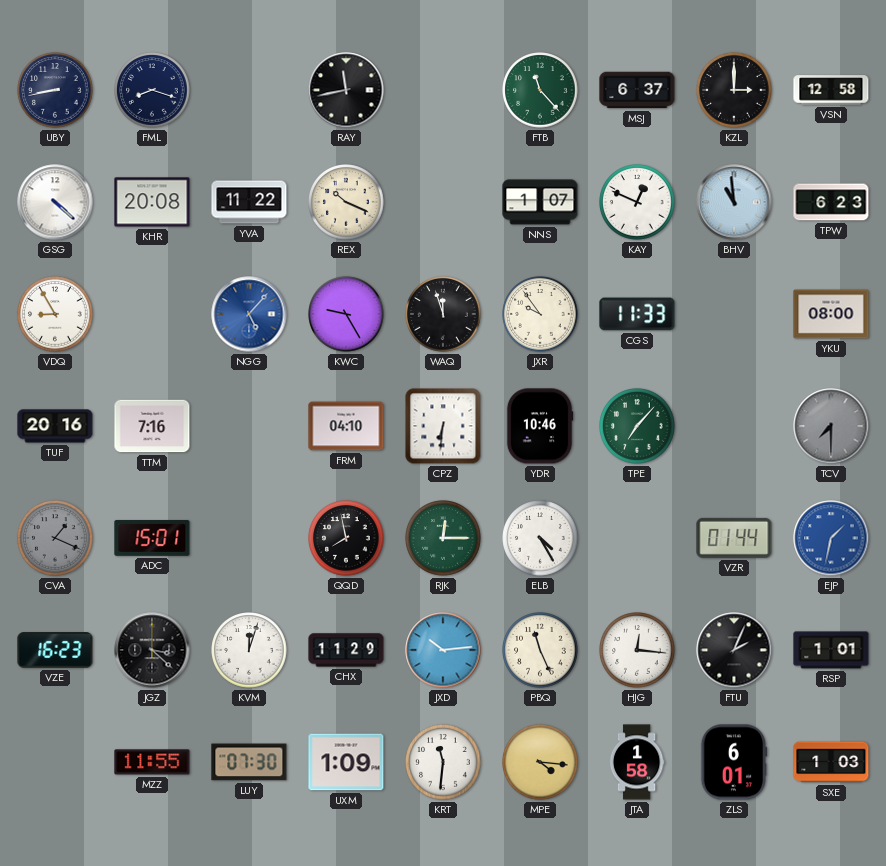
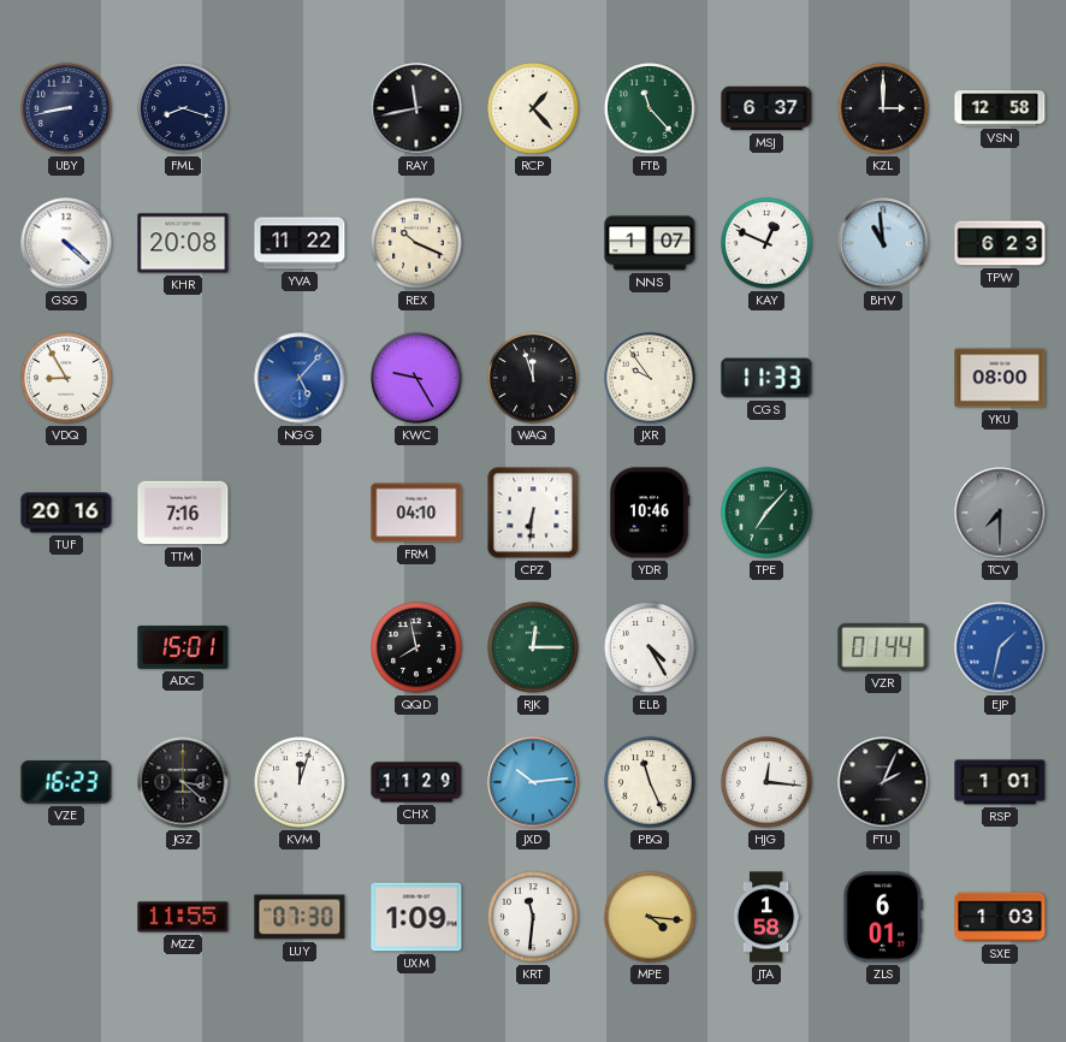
RCP: none -> 1:23 (533, 108)
CVA: 1:19 -> none (55, 538)
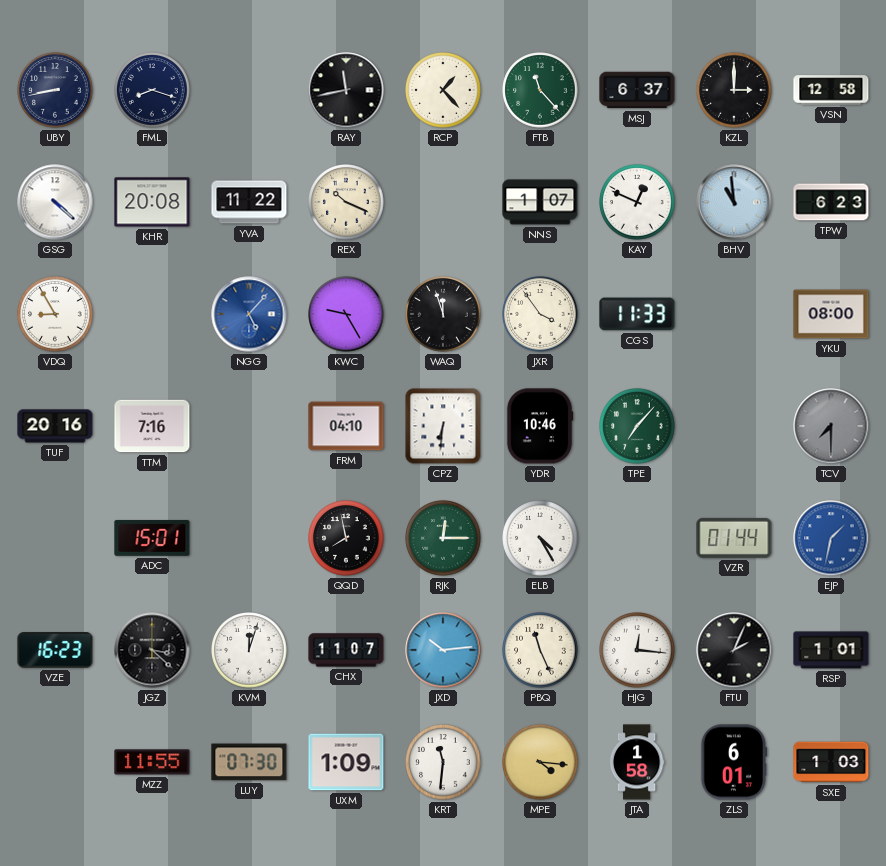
JXR: 9:54 -> 3:54 (540, 314)
CHX: 11:29 -> 11:07 (346, 650)
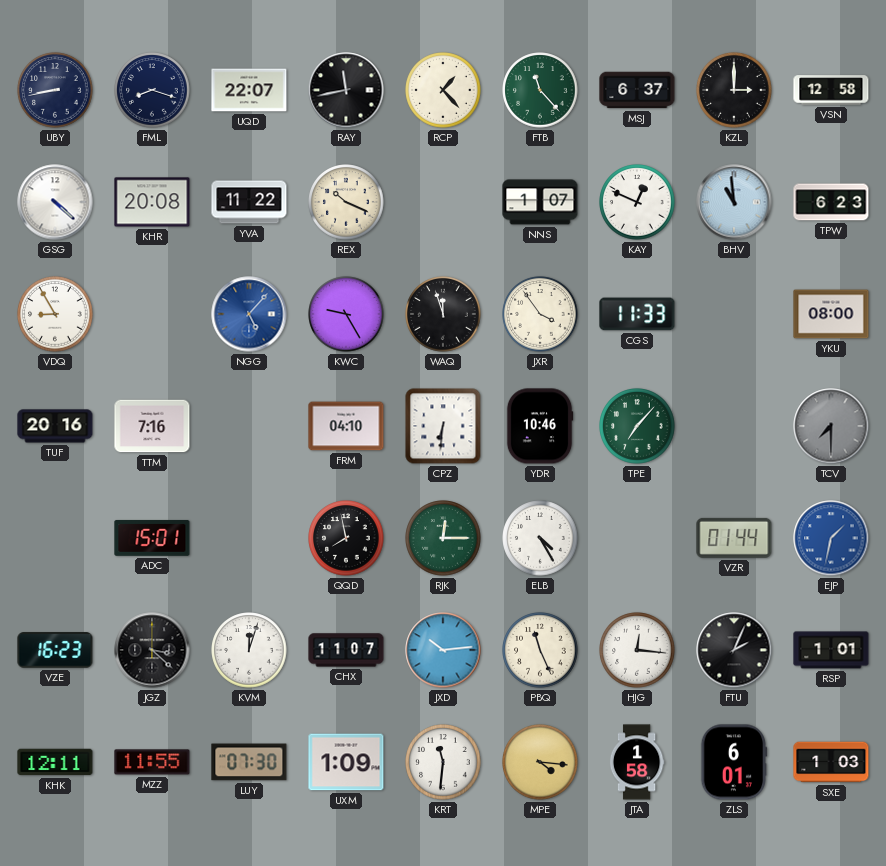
UQD: none -> 22:07 (249, 90)
KHK: none -> 12:11 (55, 762)
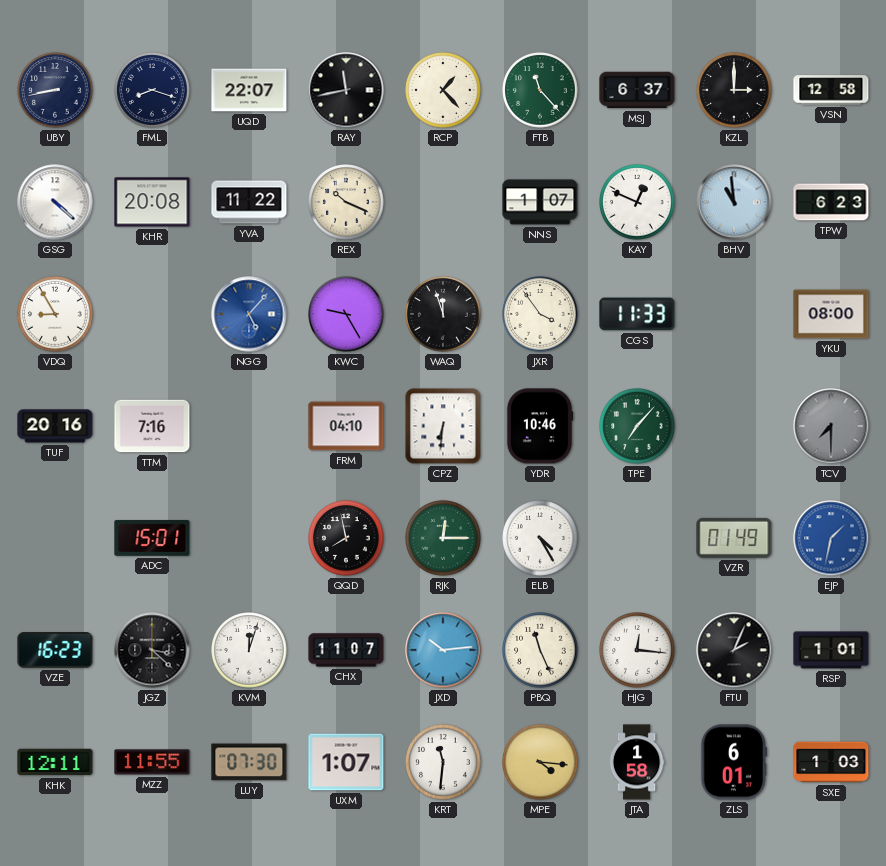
VZR: 01:44 -> 01:49 (734, 538)
UXM: 1:09 -> 1:07 (346, 762)
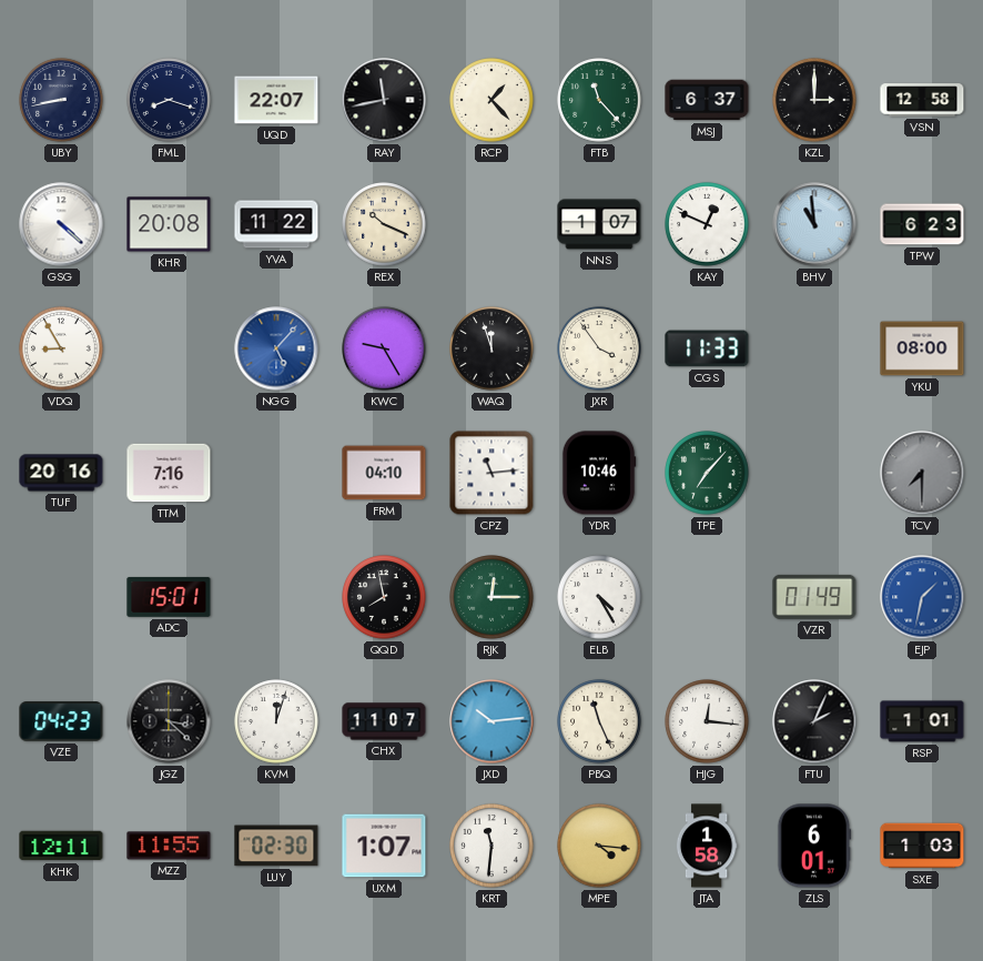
CPZ: 6:31 -> 11:14 (491, 473)
VZE: 16:23 -> 04:23 (61, 721)
LUY: 07:30 -> 02:30 (276, 846)
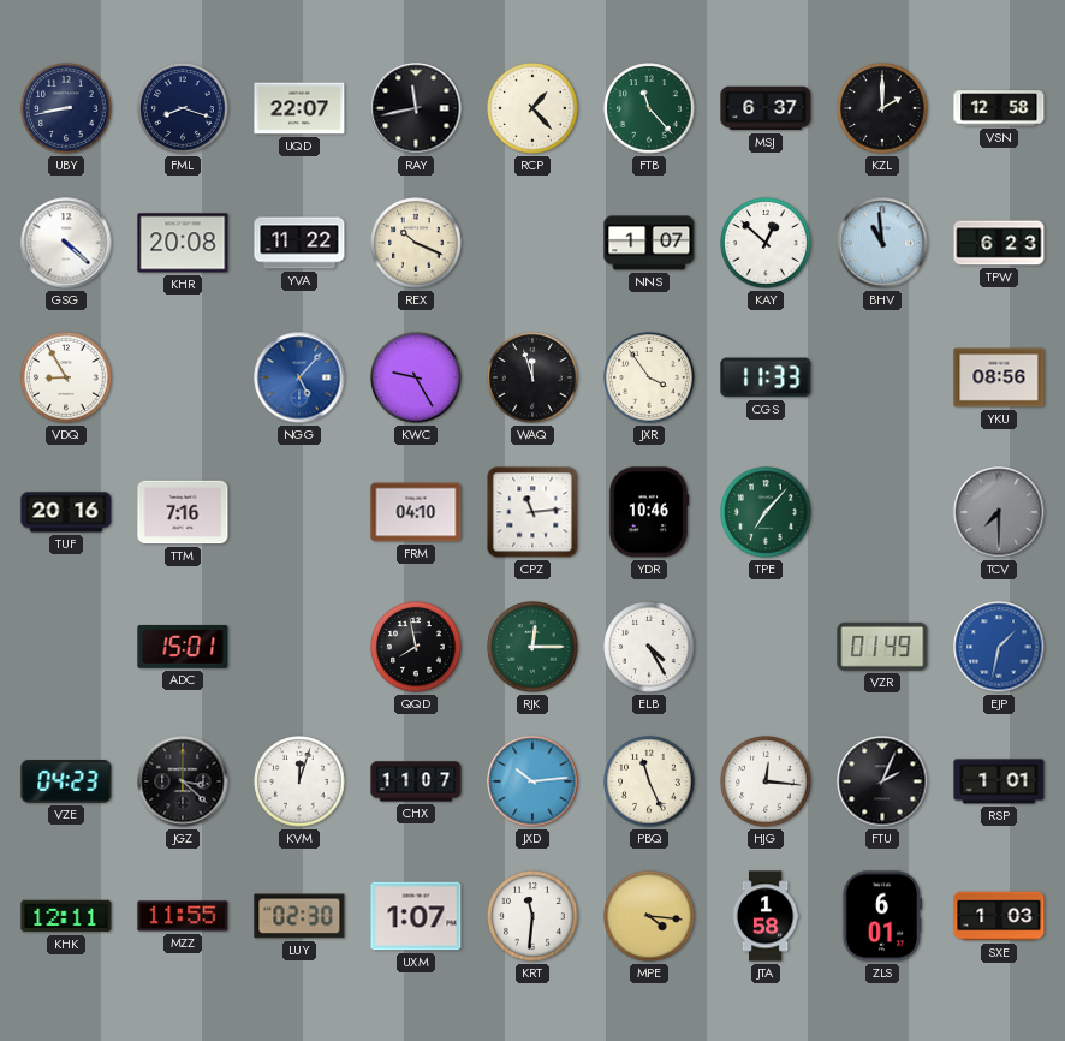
KZL: 3:00 -> 2:00 (882, 108)
KAY: 12:49 -> 12:52 (766, 243)
YKU: 08:00 -> 08:56 (999, 377)
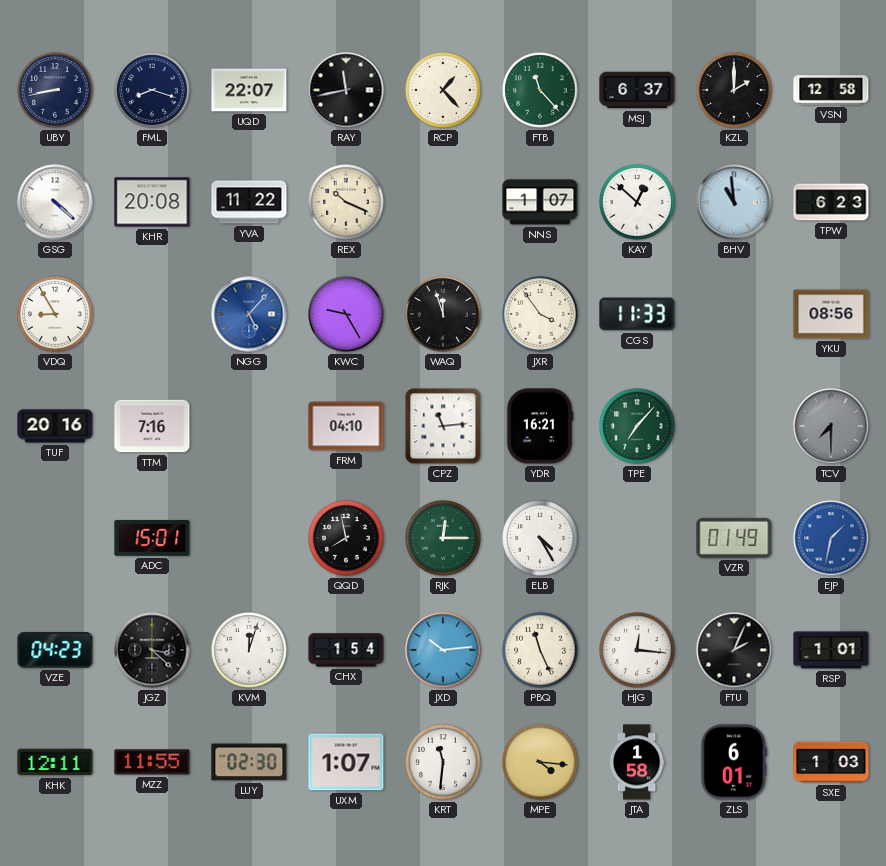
YDR: 10:46 -> 16:21 (540, 426)
CHX: 11:07 -> 1:54 (346, 650)
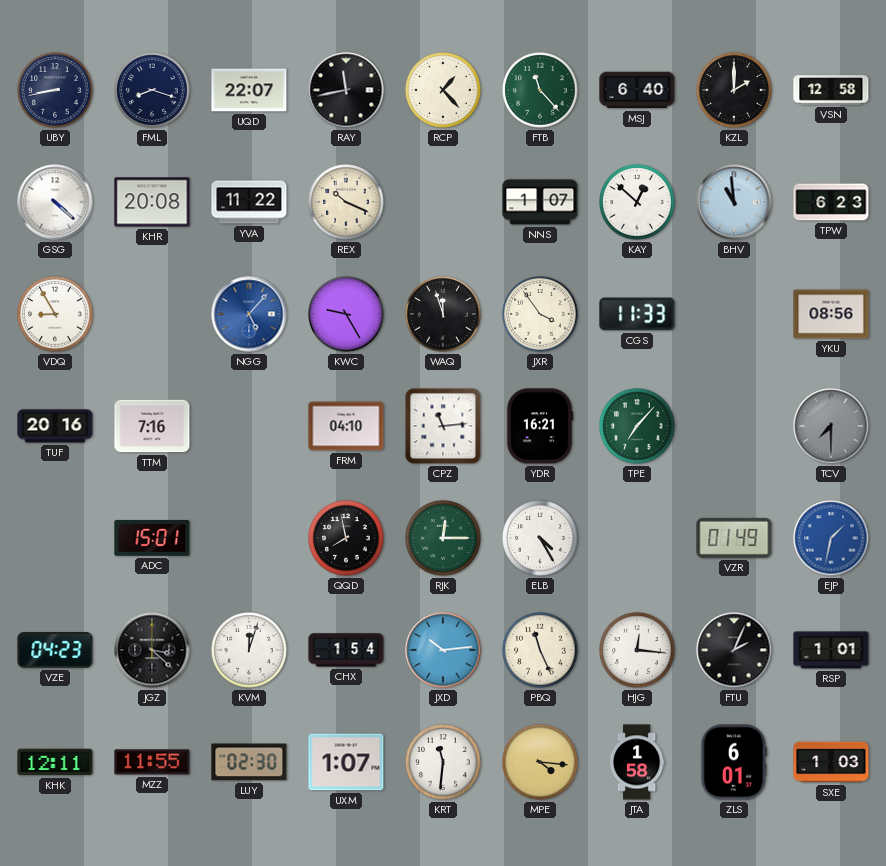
MSJ: 6:37 -> 6:40 (637, 90)
